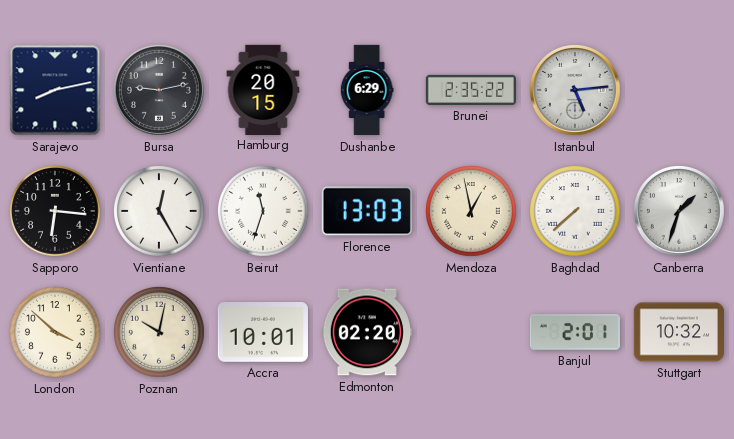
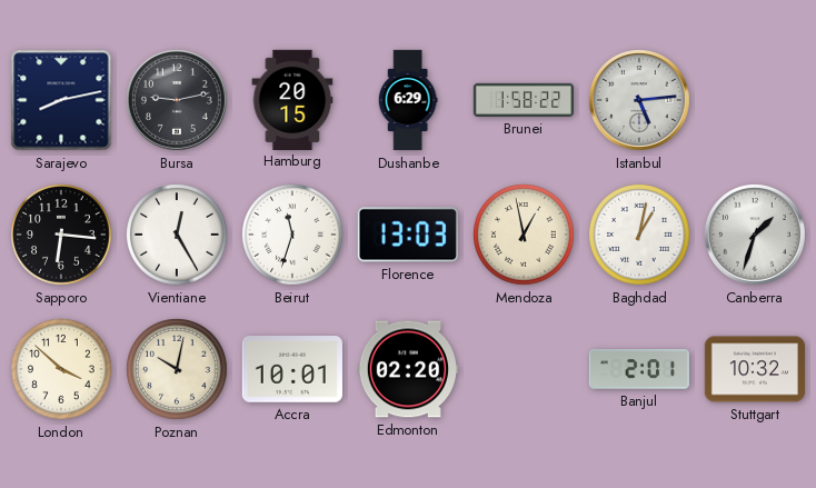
Brunei: 2:35 -> 1:58 (523, 100)
Baghdad: 7:38 -> 1:02 (640, 236)
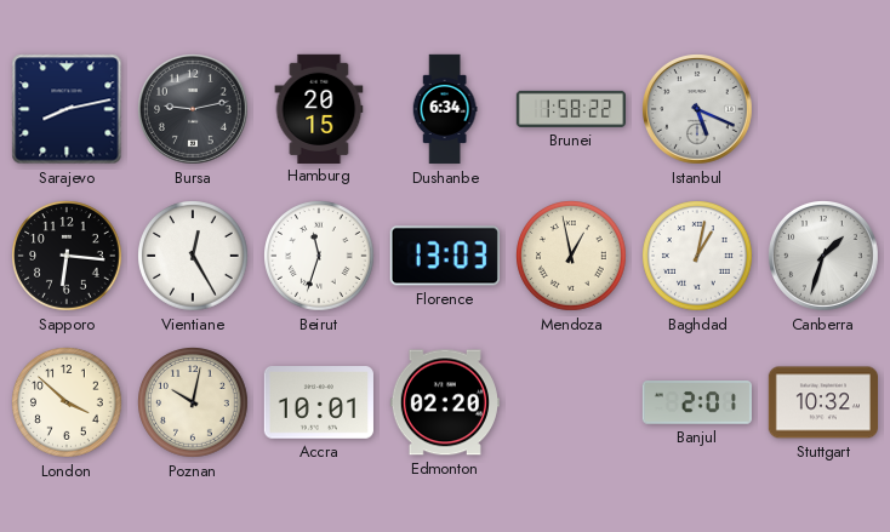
Dushanbe: 6:29 -> 6:34 (445, 109)
Istanbul: 5:14 -> 5:19 (698, 110)
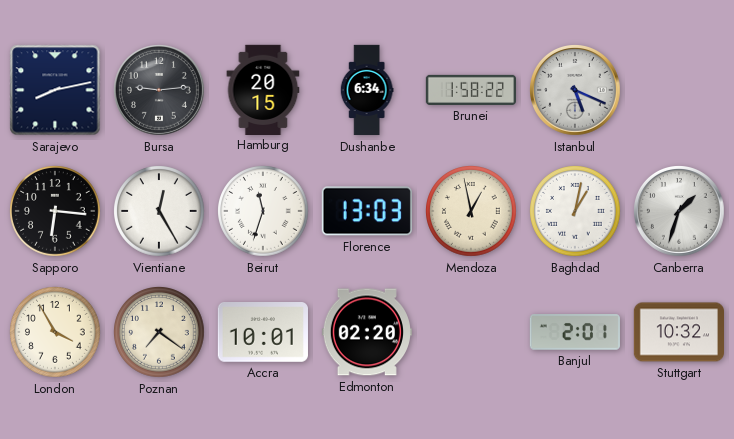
Bursa: 9:13 -> 9:14 (160, 91)
London: 3:52 -> 3:55 (56, 333)
Poznan: 10:02 -> 7:21 (160, 333)
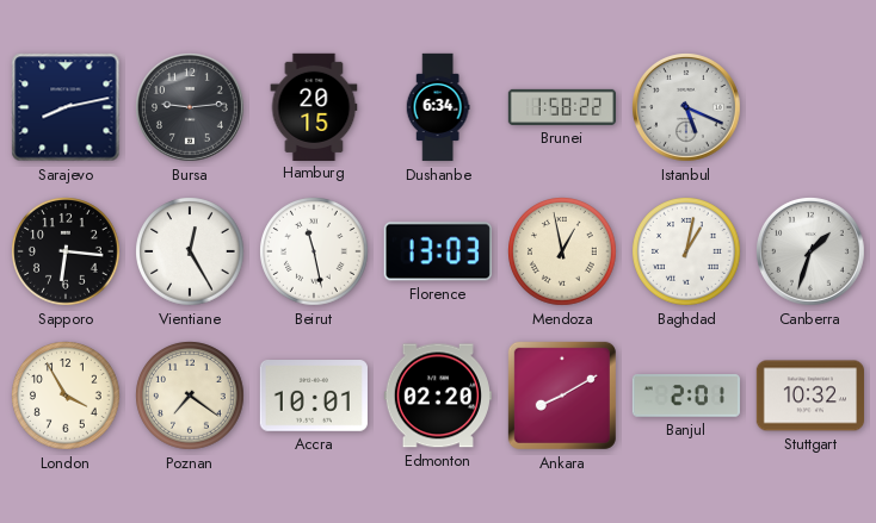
Beirut: 11:33 -> 11:28 (315, 253)
Ankara: none -> 8:10 (562, 396)
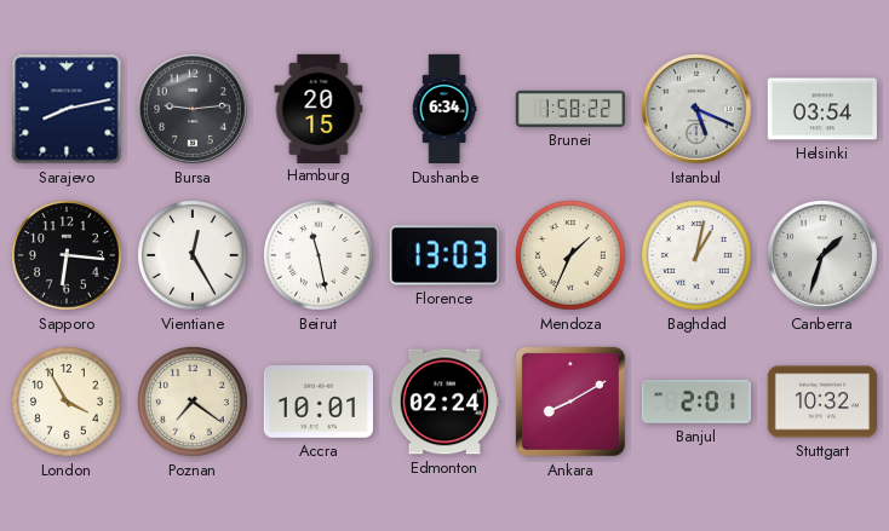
Helsinki: none -> 03:54 (822, 109)
Mendoza: 12:58 -> 1:34 (572, 256)
Edmonton: 02:20 -> 02:24 (444, 402)
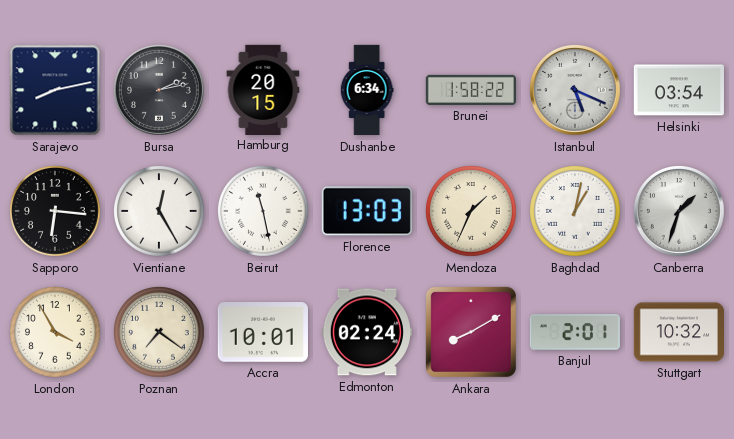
Bursa: 9:14 -> 2:13 (160, 91)
